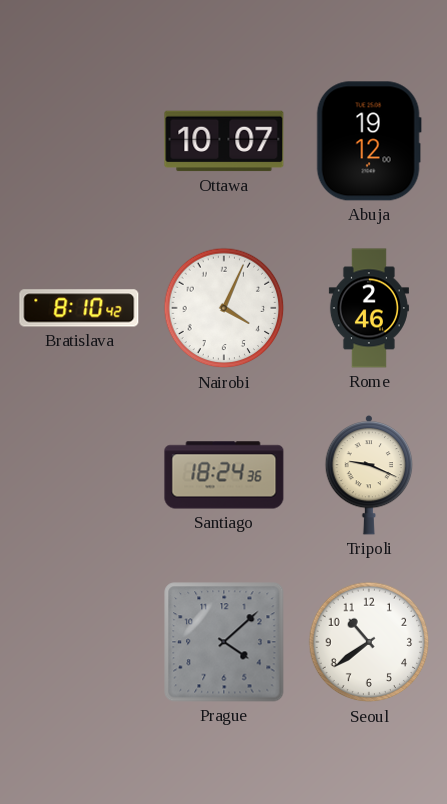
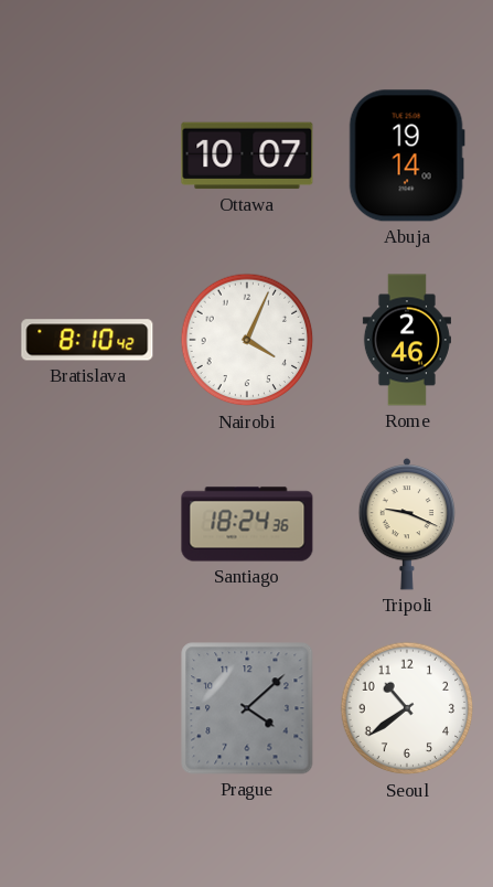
Abuja: 19:12 -> 19:14 (407, 156)
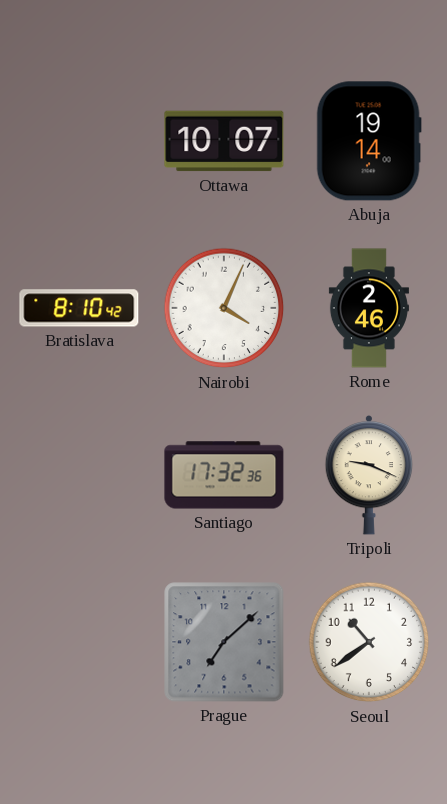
Santiago: 18:24 -> 17:32 (224, 475)
Prague: 4:08 -> 7:08 (224, 642)
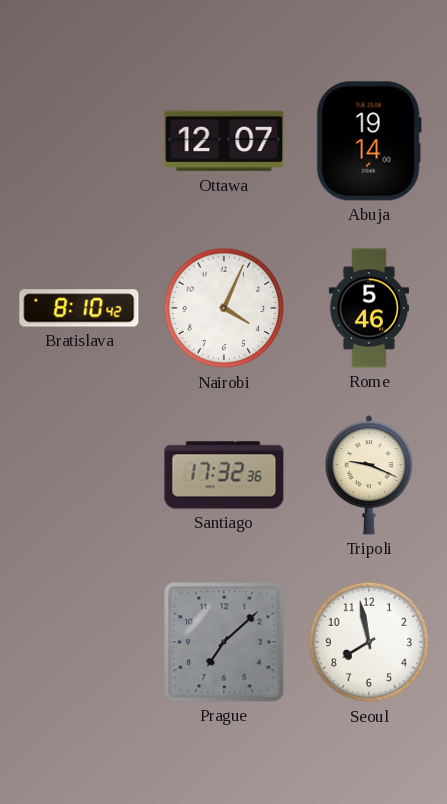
Ottawa: 10:07 -> 12:07 (224, 141)
Rome: 2:46 -> 5:46 (369, 308)
Seoul: 10:39 -> 7:58 (369, 642)
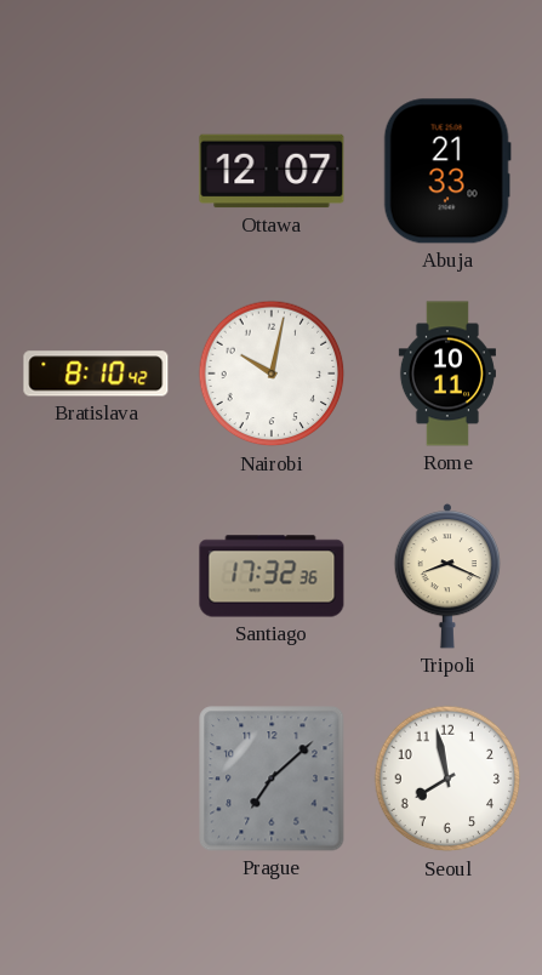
Abuja: 19:14 -> 21:33 (447, 171)
Nairobi: 4:04 -> 10:02 (272, 374)
Rome: 5:46 -> 10:11 (447, 374)
Tripoli: 9:19 -> 8:19 (447, 576)
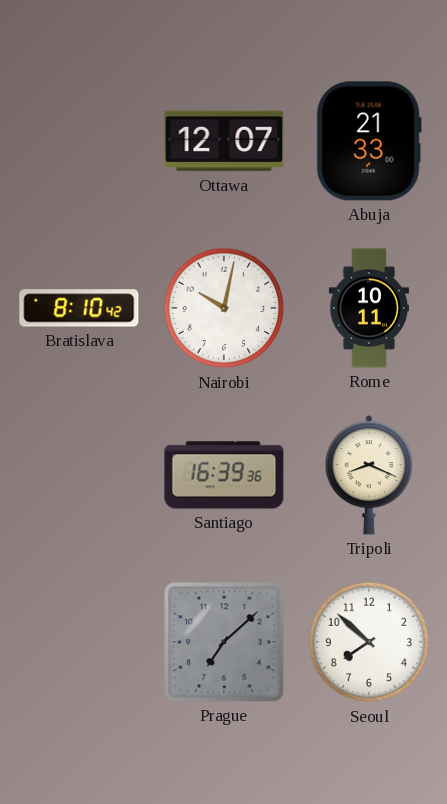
Santiago: 17:32 -> 16:39 (224, 475)
Seoul: 7:58 -> 7:52 (369, 642)
